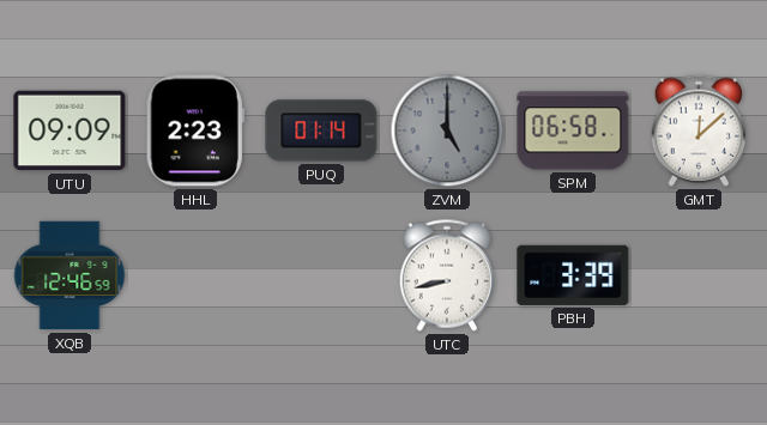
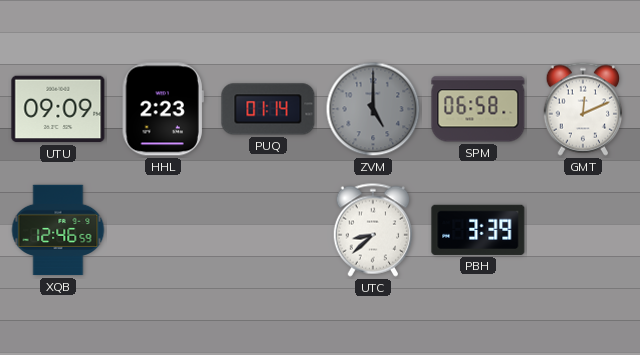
GMT: 12:08 -> 12:11 (583, 109)
UTC: 8:43 -> 8:38 (373, 230)
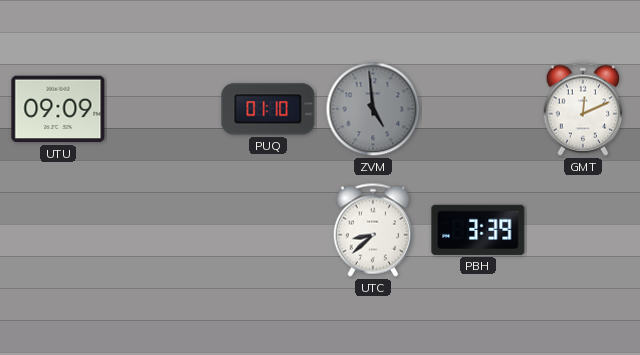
HHL: 2:23 -> none (163, 109)
PUQ: 01:14 -> 01:10 (268, 109)
ZVM: 5:00 -> 4:59 (373, 109)
SPM: 06:58 -> none (478, 109)
XQB: 12:46 -> none (58, 230)
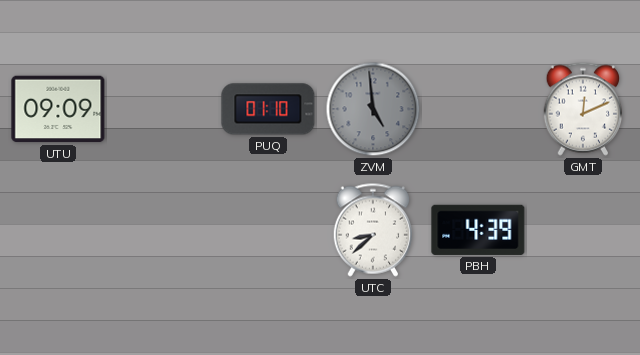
PBH: 3:39 -> 4:39 (478, 230)
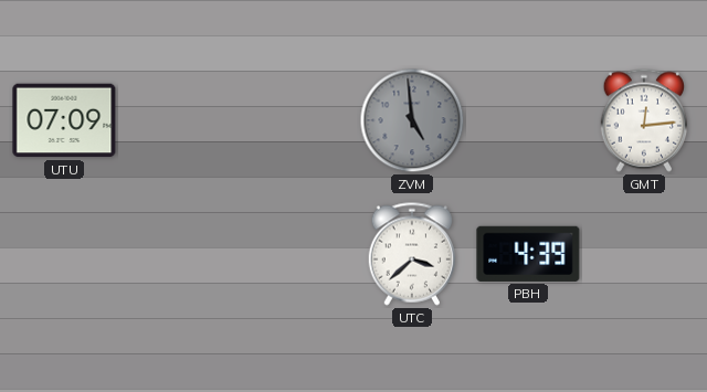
UTU: 09:09 -> 07:09 (64, 120)
PUQ: 01:10 -> none (268, 109)
GMT: 12:11 -> 12:14 (644, 120)
UTC: 8:38 -> 3:38 (412, 254)
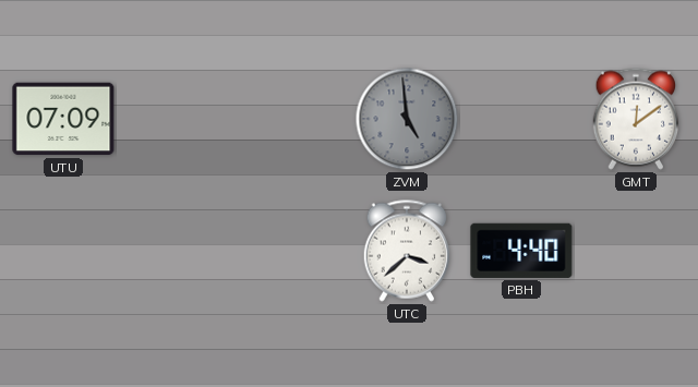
GMT: 12:14 -> 12:09 (636, 119)
PBH: 4:39 -> 4:40 (521, 251)
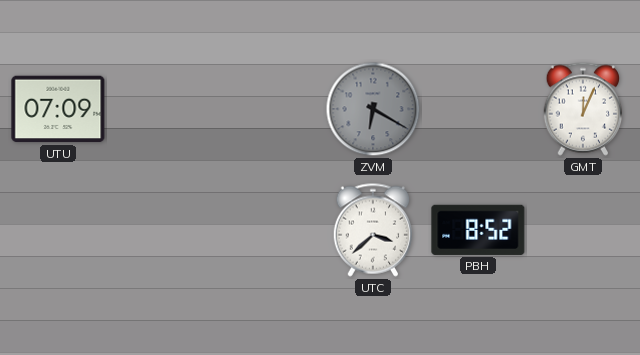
ZVM: 4:59 -> 6:20 (373, 109)
GMT: 12:09 -> 12:04 (583, 109)
PBH: 4:40 -> 8:52 (478, 230)
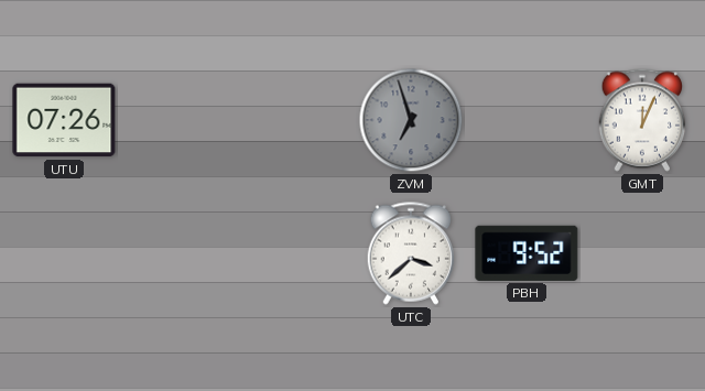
UTU: 07:09 -> 07:26 (64, 120)
ZVM: 6:20 -> 6:57 (411, 120)
PBH: 8:52 -> 9:52 (527, 253)
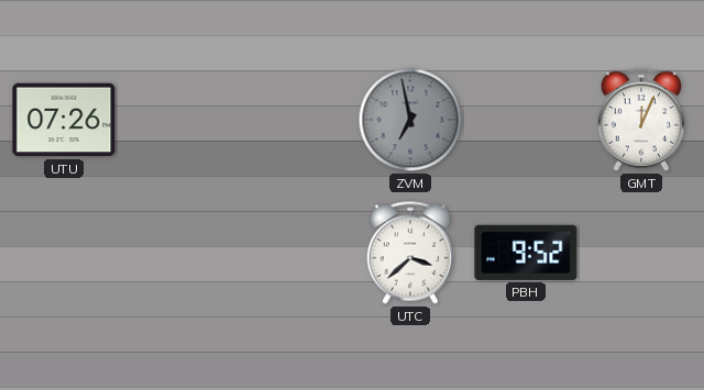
ZVM: 6:57 -> 6:58 (410, 120)
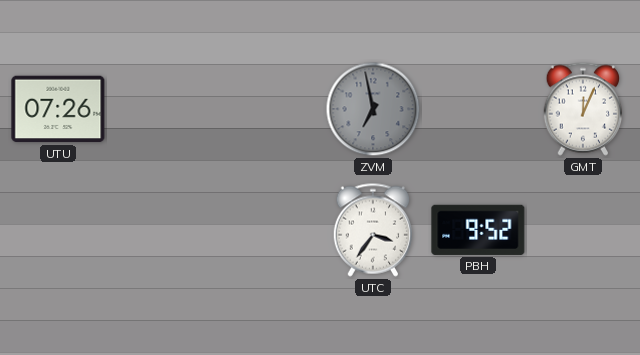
UTC: 3:38 -> 3:36 (373, 230)
